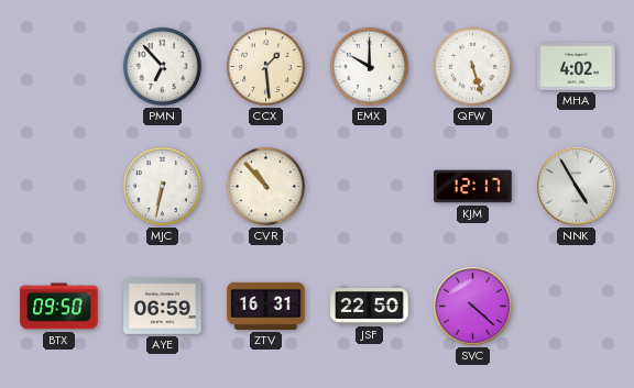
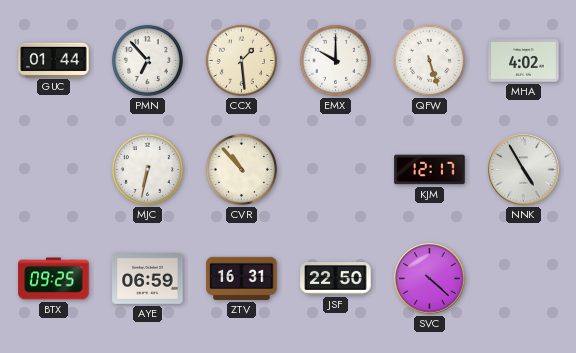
GUC: none -> 01:44 (54, 60)
BTX: 09:50 -> 09:25 (54, 279)
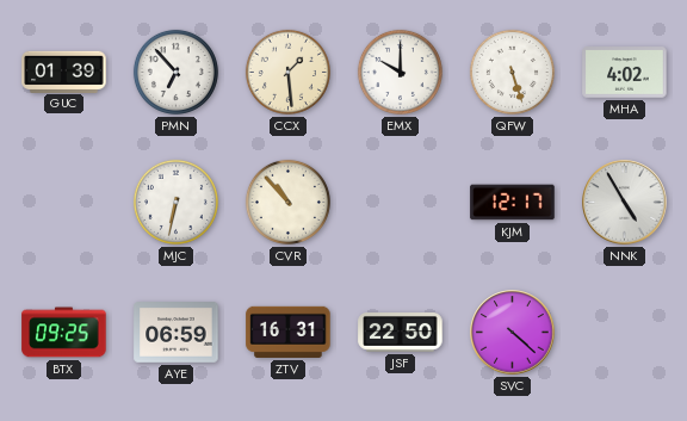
GUC: 01:44 -> 01:39 (64, 72)
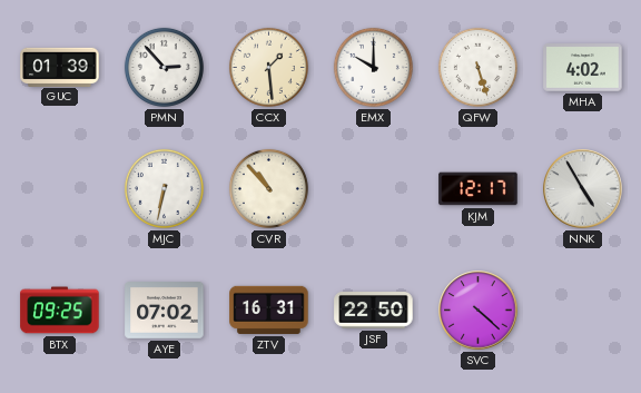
PMN: 6:53 -> 2:53 (164, 67)
AYE: 06:59 -> 07:02 (165, 311)
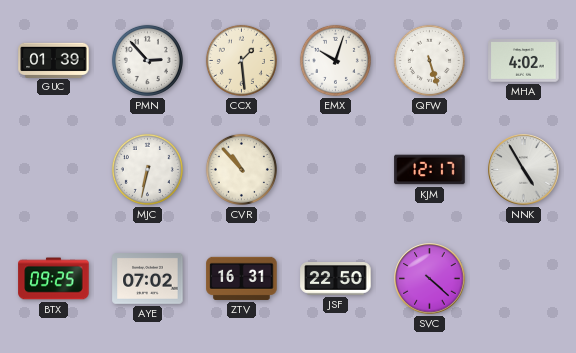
EMX: 10:00 -> 10:03 (335, 60)
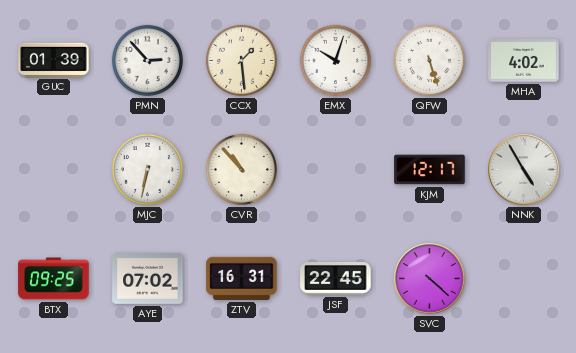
JSF: 22:50 -> 22:45 (336, 279)
